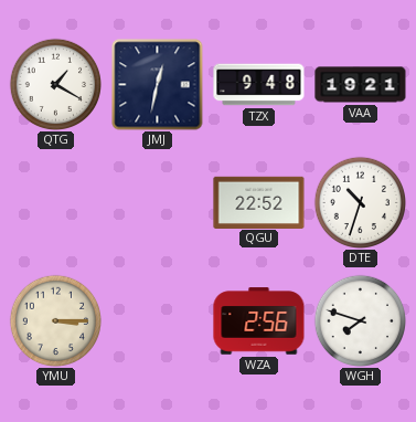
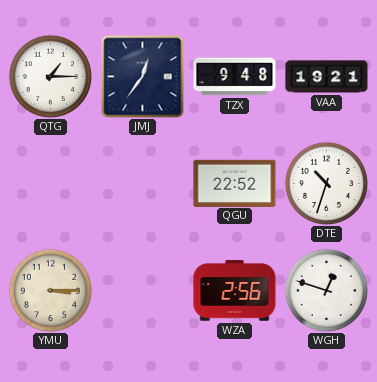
QTG: 1:20 -> 1:15 (50, 76)
JMJ: 12:32 -> 12:36 (143, 77)
WGH: 7:48 -> 12:48 (326, 290)
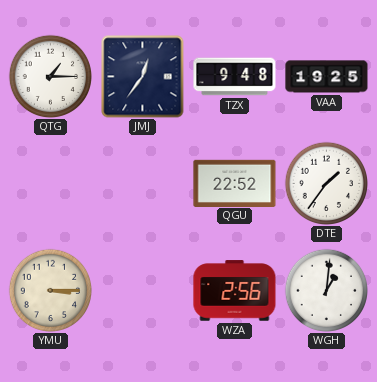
VAA: 19:21 -> 19:25 (327, 77)
DTE: 10:33 -> 1:36 (326, 183)
WGH: 12:48 -> 1:01 (326, 290)
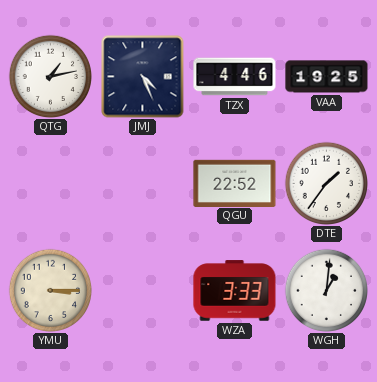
QTG: 1:15 -> 1:13 (50, 76)
JMJ: 12:36 -> 4:26 (143, 77)
TZX: 9:48 -> 4:46 (235, 77)
WZA: 2:56 -> 3:33 (235, 291)
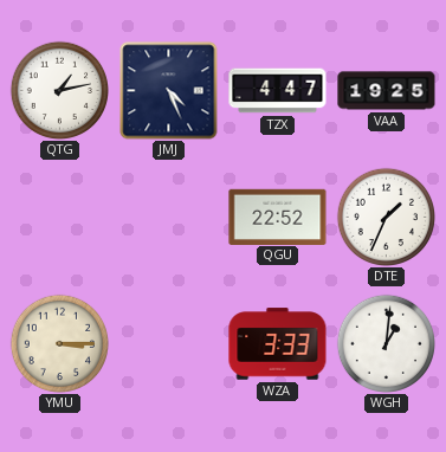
TZX: 4:46 -> 4:47 (278, 91)
DTE: 1:36 -> 1:34 (386, 217)
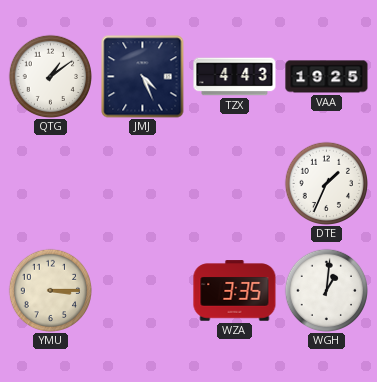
QTG: 1:13 -> 1:09 (50, 76)
TZX: 4:47 -> 4:43 (235, 77)
QGU: 22:52 -> none (278, 217)
WZA: 3:33 -> 3:35 (235, 291)
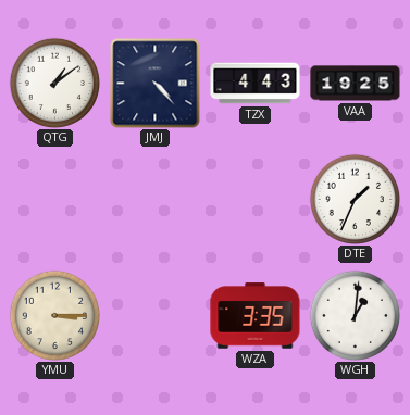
JMJ: 4:26 -> 4:23 (156, 84)
